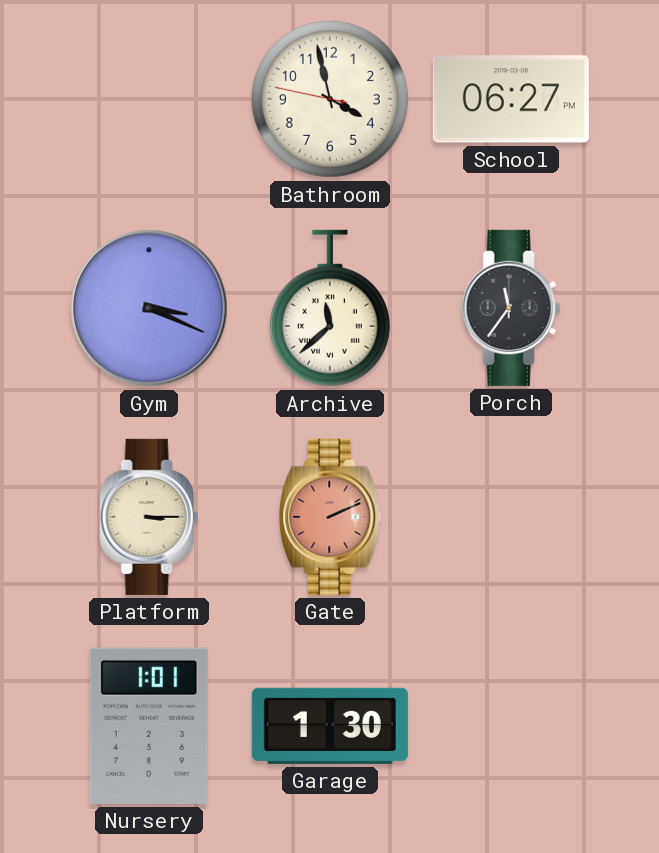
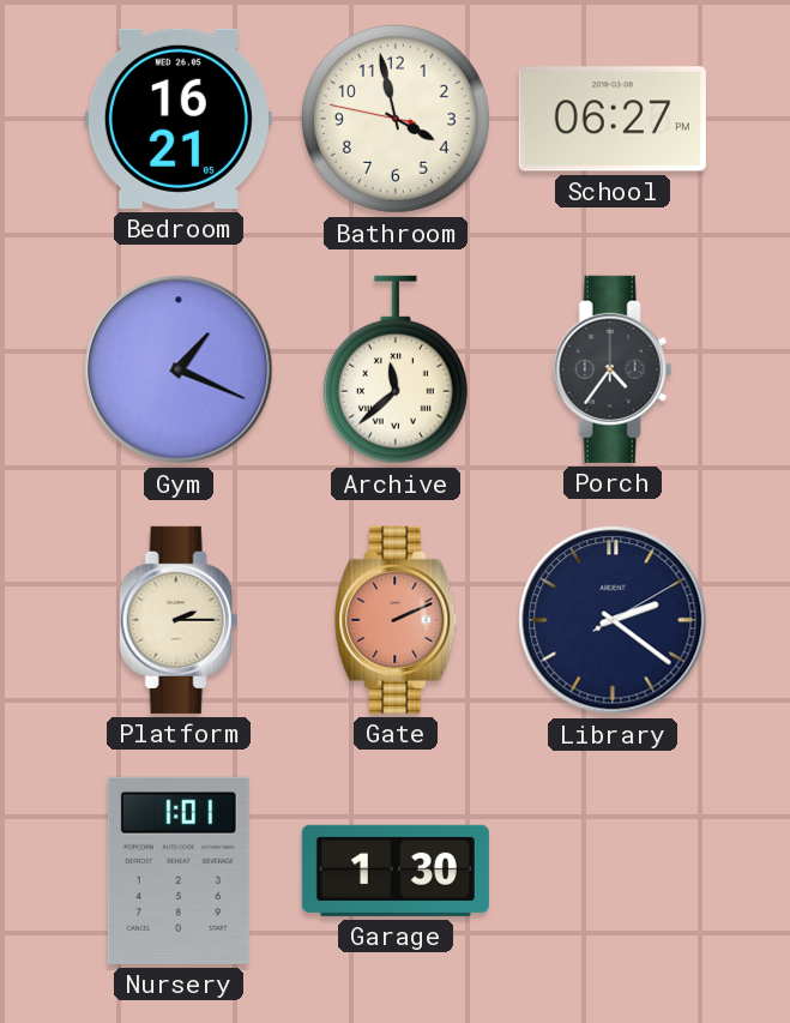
Bedroom: none -> 16:21 (179, 119)
Gym: 3:19 -> 1:19 (179, 369)
Porch: 11:36 -> 4:36 (613, 369)
Platform: 3:15 -> 2:15 (179, 620)
Library: none -> 2:21 (613, 620)
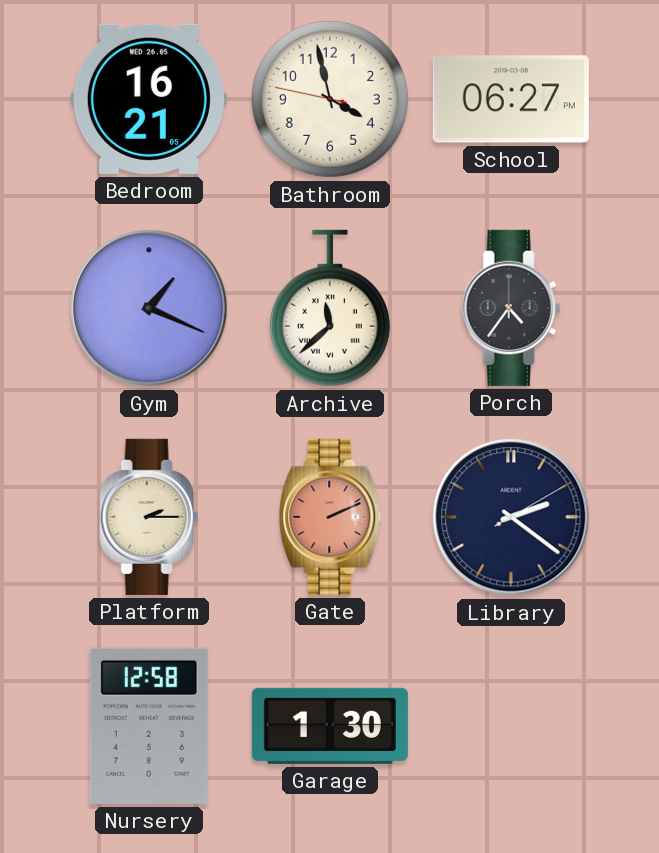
Nursery: 1:01 -> 12:58 (149, 726)
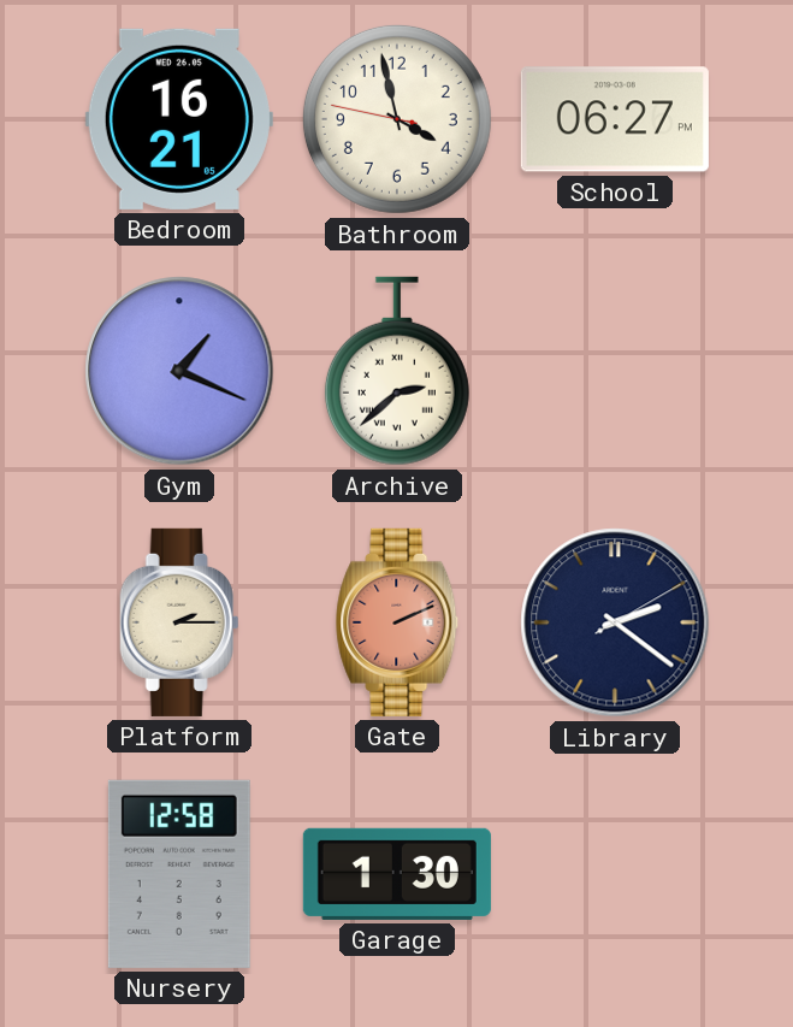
Archive: 11:38 -> 2:38 (397, 371)
Porch: 4:36 -> none (511, 308)
